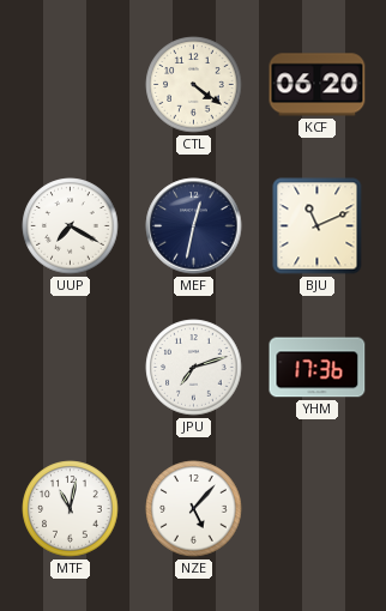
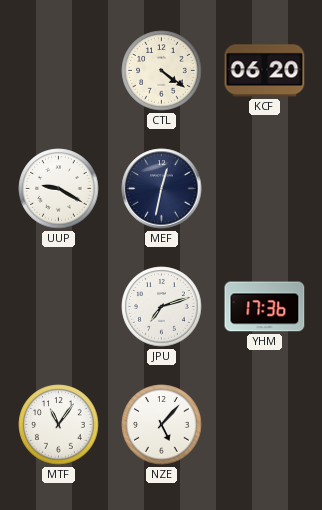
UUP: 7:20 -> 9:20 (59, 189)
BJU: 11:11 -> none (318, 226)
MTF: 11:02 -> 11:06 (59, 425)
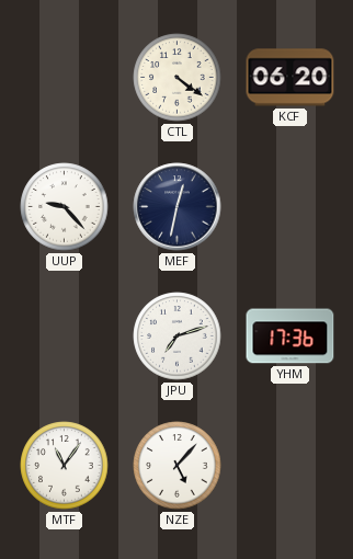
UUP: 9:20 -> 9:23 (65, 207)
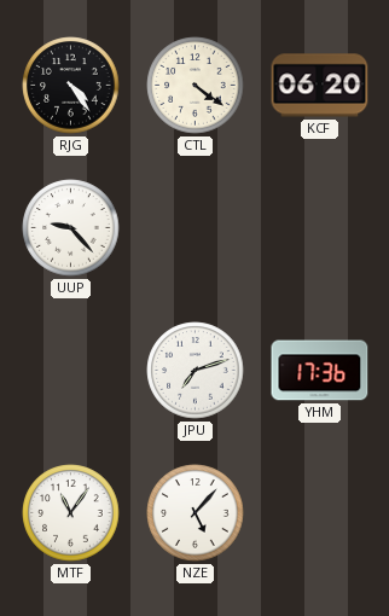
RJG: none -> 4:24 (71, 86)
MEF: 12:32 -> none (178, 207)
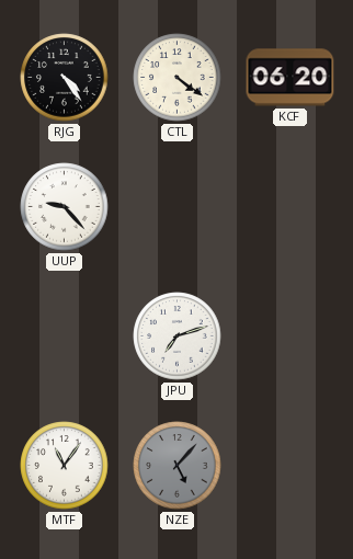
YHM: 17:36 -> none (320, 371)
NZE dial: white -> grey (178, 466)
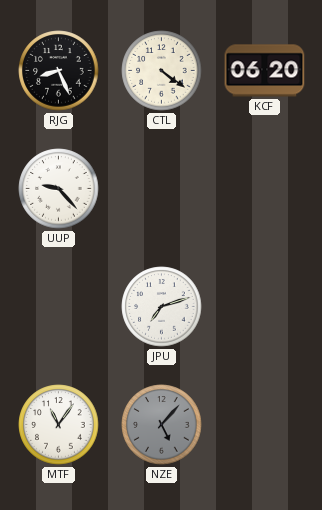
RJG: 4:24 -> 8:26 (59, 71)
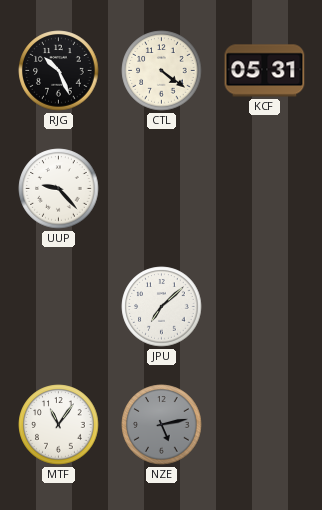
RJG: 8:26 -> 10:26 (59, 71)
KCF: 06:20 -> 05:31 (265, 71)
JPU: 7:12 -> 7:08 (162, 307)
NZE: 5:07 -> 5:13 (162, 425)
